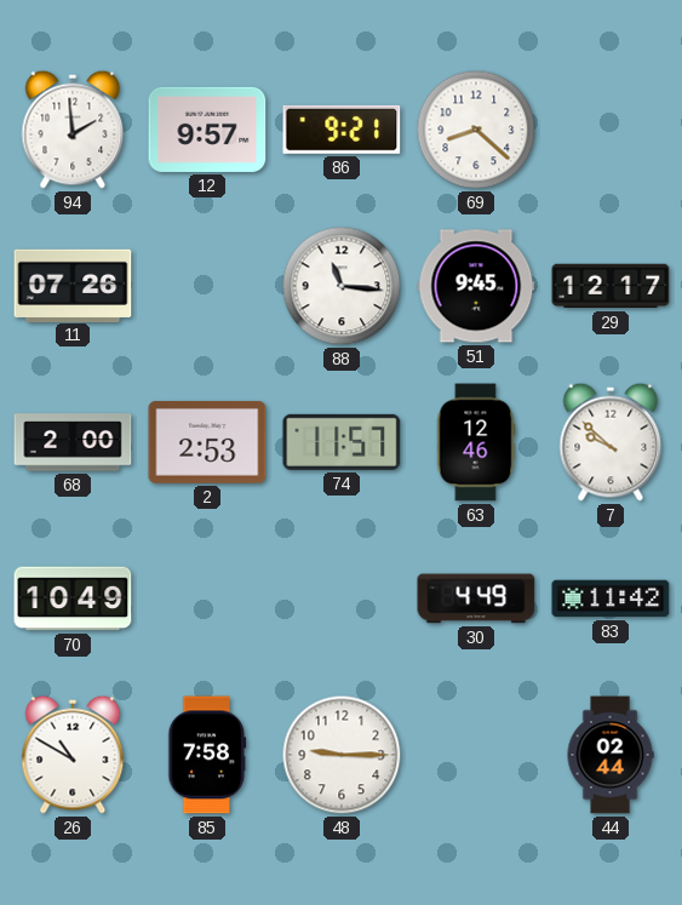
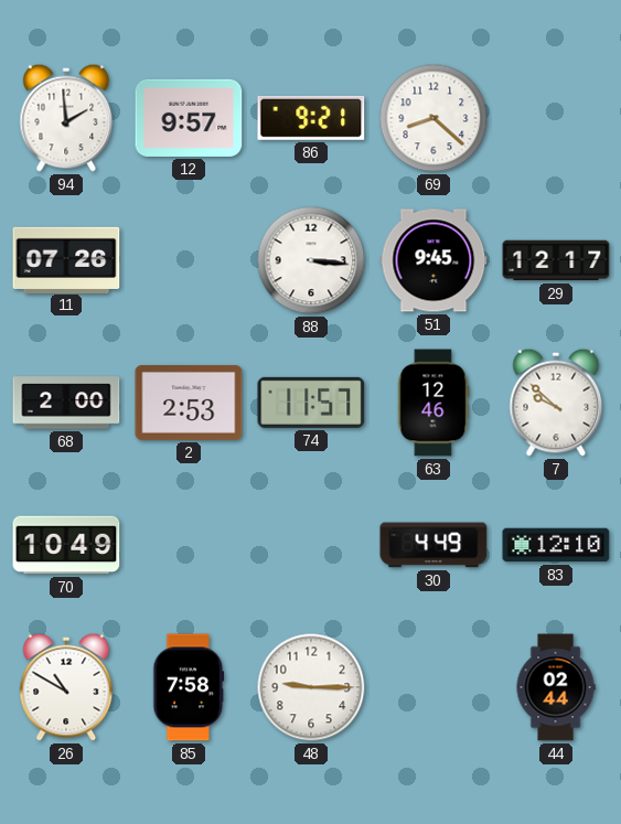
88: 11:16 -> 3:16 (311, 260)
83: 11:42 -> 12:10 (556, 545)
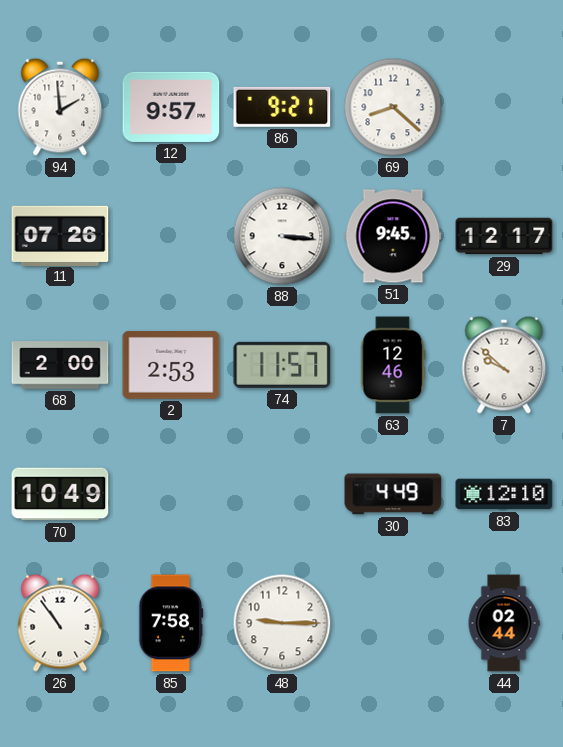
26: 10:50 -> 10:54 (60, 623)
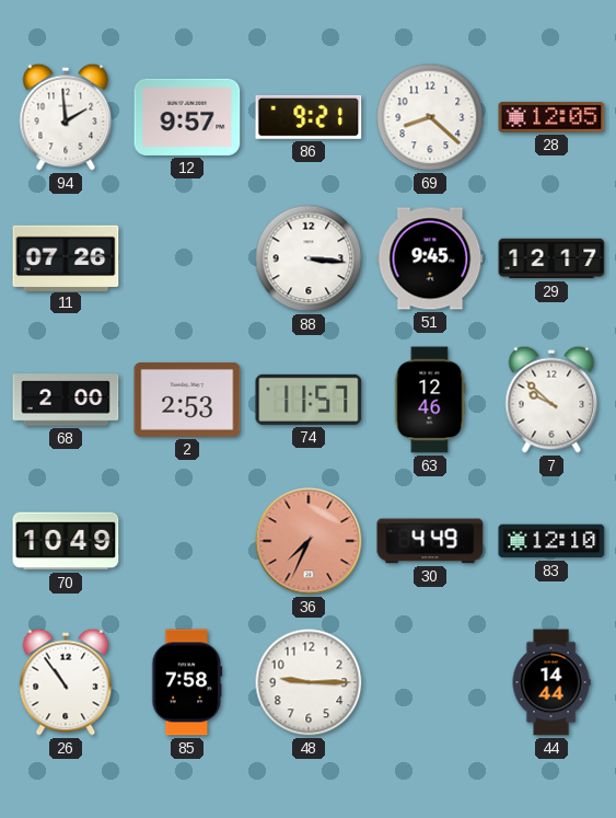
28: none -> 12:05 (551, 117)
36: none -> 7:34 (309, 541)
44: 02:44 -> 14:44 (551, 682)
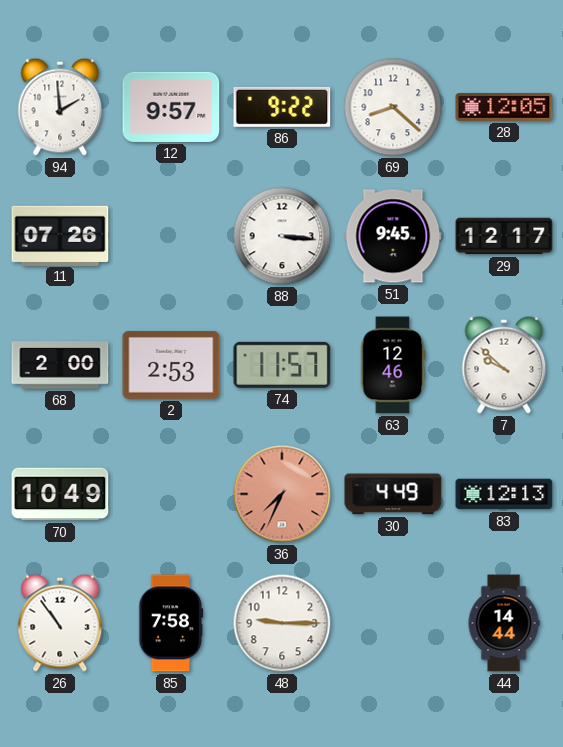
86: 9:21 -> 9:22 (282, 107)
83: 12:10 -> 12:13 (504, 494)
